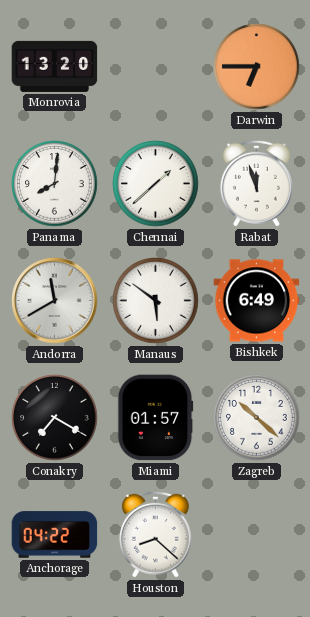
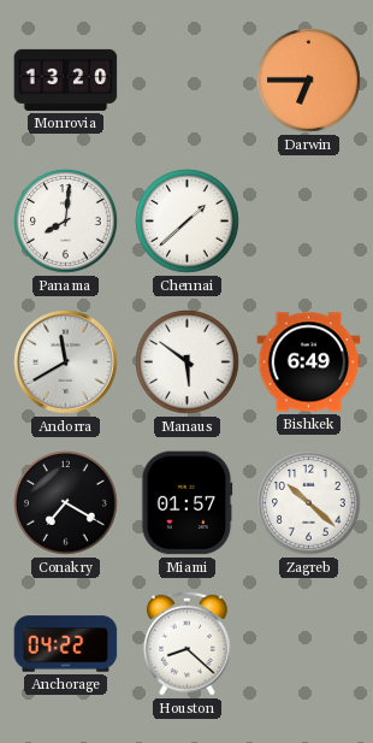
Rabat: 11:57 -> none (256, 183)
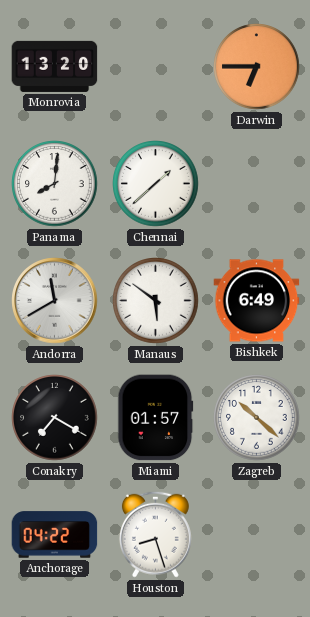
Houston: 8:22 -> 8:27 (155, 534)
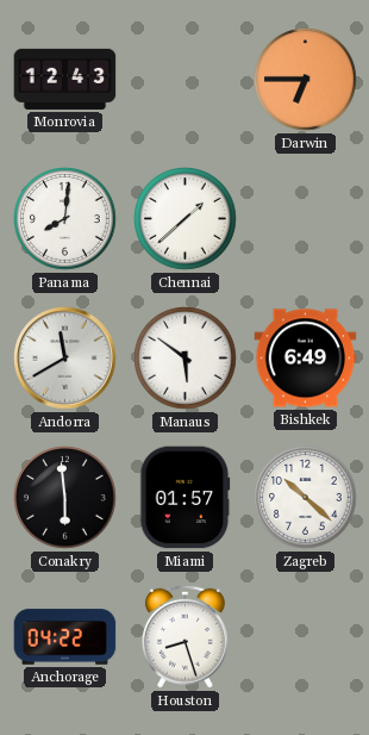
Monrovia: 13:20 -> 12:43 (65, 79)
Conakry: 7:20 -> 5:59 (65, 498)
